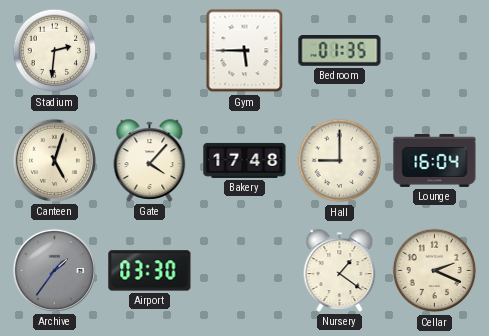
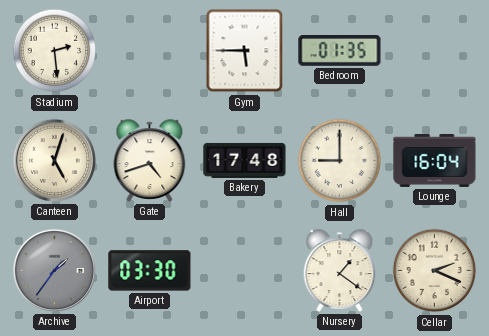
Stadium: 2:31 -> 2:29 (55, 51)
Gate: 4:07 -> 4:42 (150, 161)
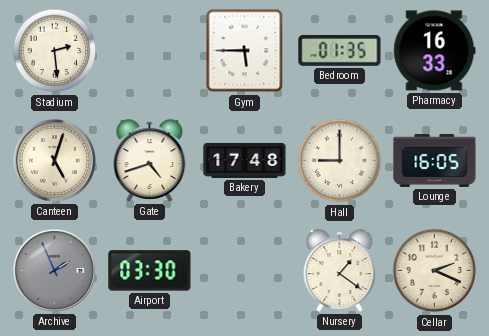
Pharmacy: none -> 16:33 (435, 51)
Lounge: 16:04 -> 16:05 (435, 160)
Archive: 1:36 -> 1:56 (54, 270)
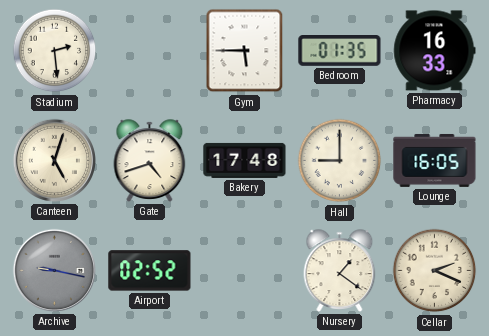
Archive: 1:56 -> 9:17 (54, 270)
Airport: 03:30 -> 02:52 (150, 271)
